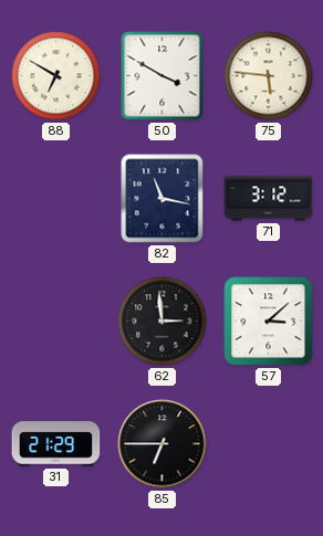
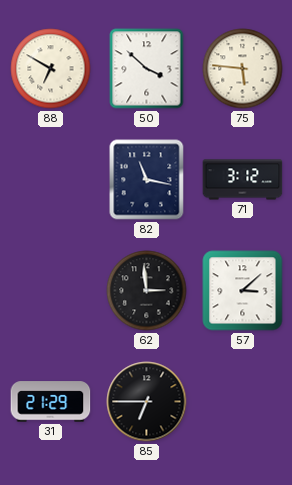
50: 3:50 -> 3:52 (147, 69)
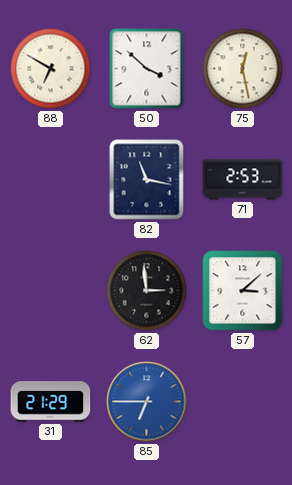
75: 5:46 -> 12:28 (243, 69)
71: 3:12 -> 2:53 (243, 180)
85 dial: black -> blue (147, 402)
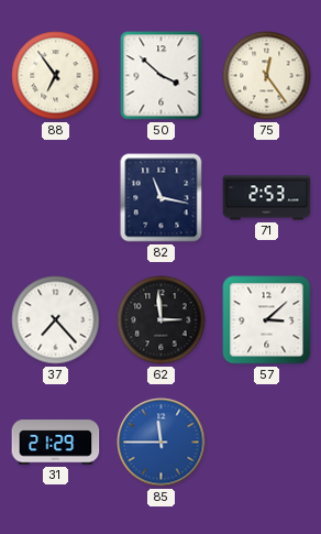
88: 6:50 -> 6:54 (56, 76)
75: 12:28 -> 12:24 (267, 76)
37: none -> 7:23 (56, 320)
85: 6:45 -> 11:45 (162, 443)
